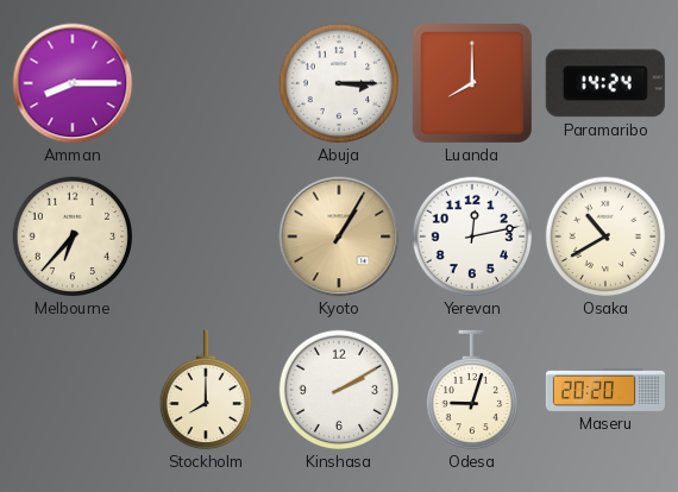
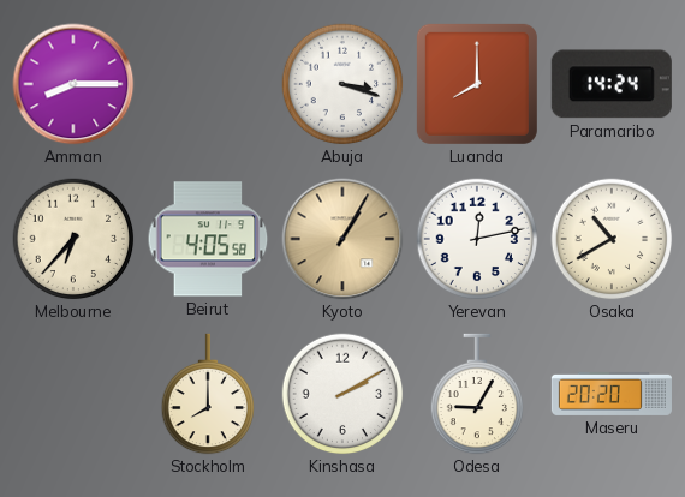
Abuja: 3:15 -> 3:18 (342, 84)
Beirut: none -> 4:05 (208, 239)
Odesa: 9:03 -> 9:05 (476, 394)
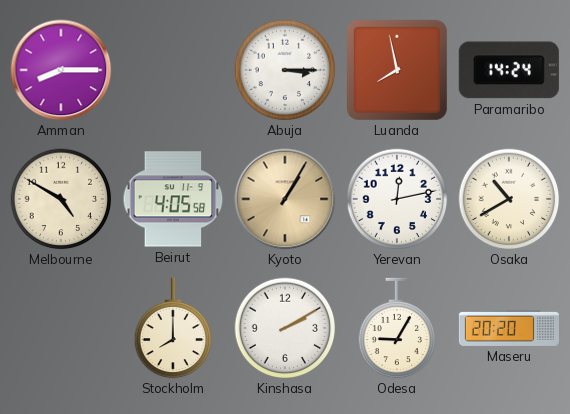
Abuja: 3:18 -> 3:15 (285, 70)
Luanda: 8:00 -> 7:58 (397, 70)
Melbourne: 6:37 -> 4:50 (61, 199)
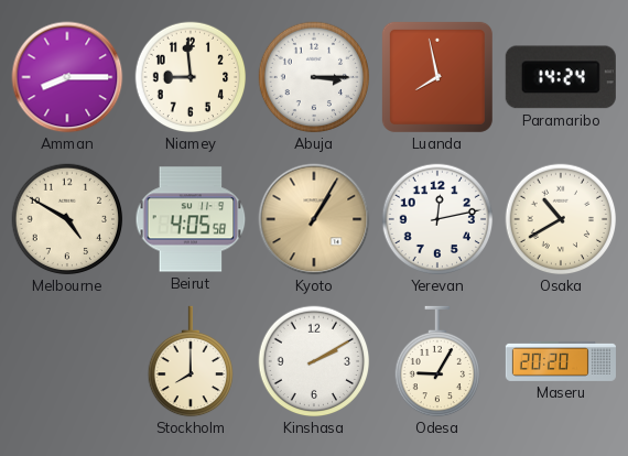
Niamey: none -> 8:59 (191, 77)
